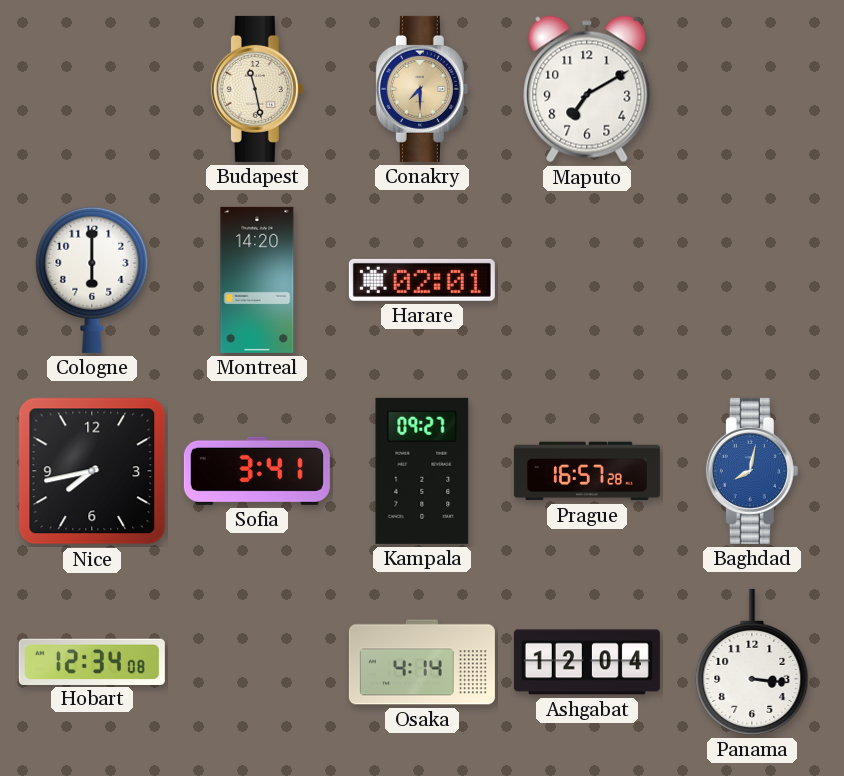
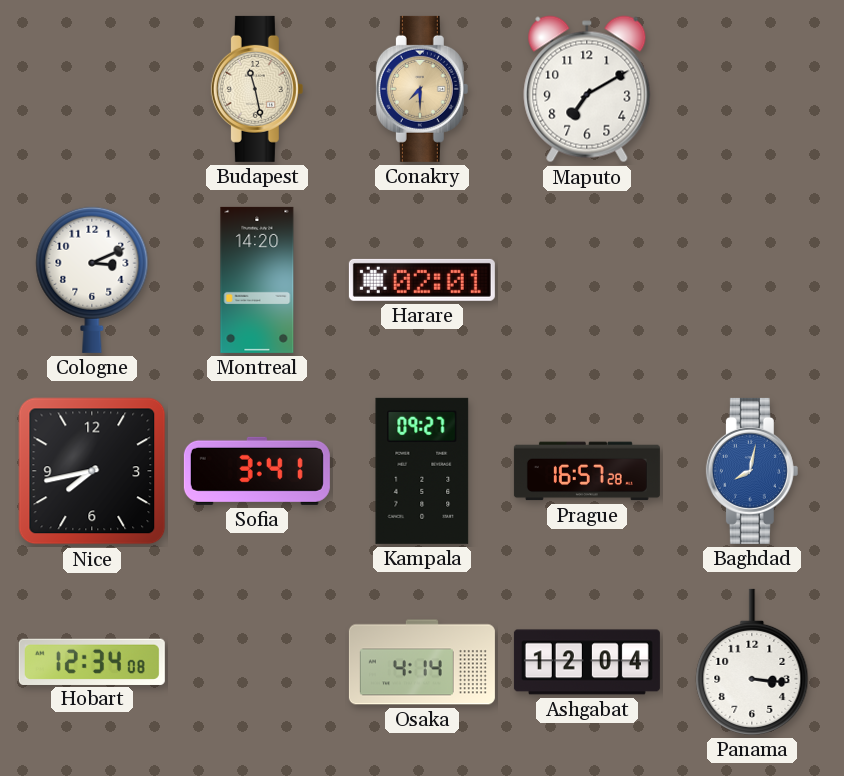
Cologne: 6:00 -> 3:11 (92, 280)
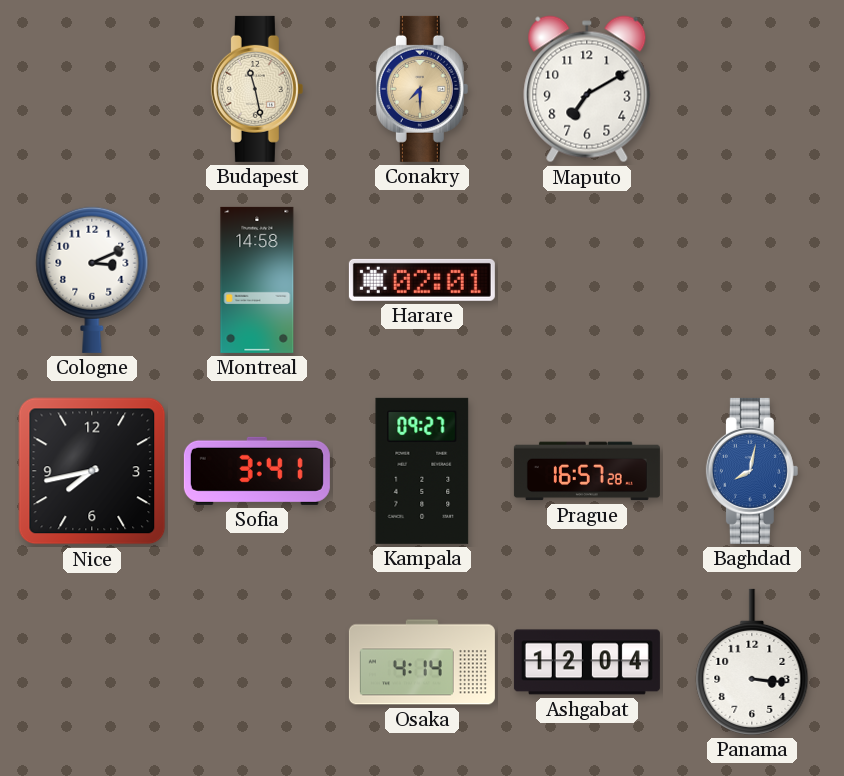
Montreal: 14:20 -> 14:58 (257, 280)
Hobart: 12:34 -> none (92, 661)
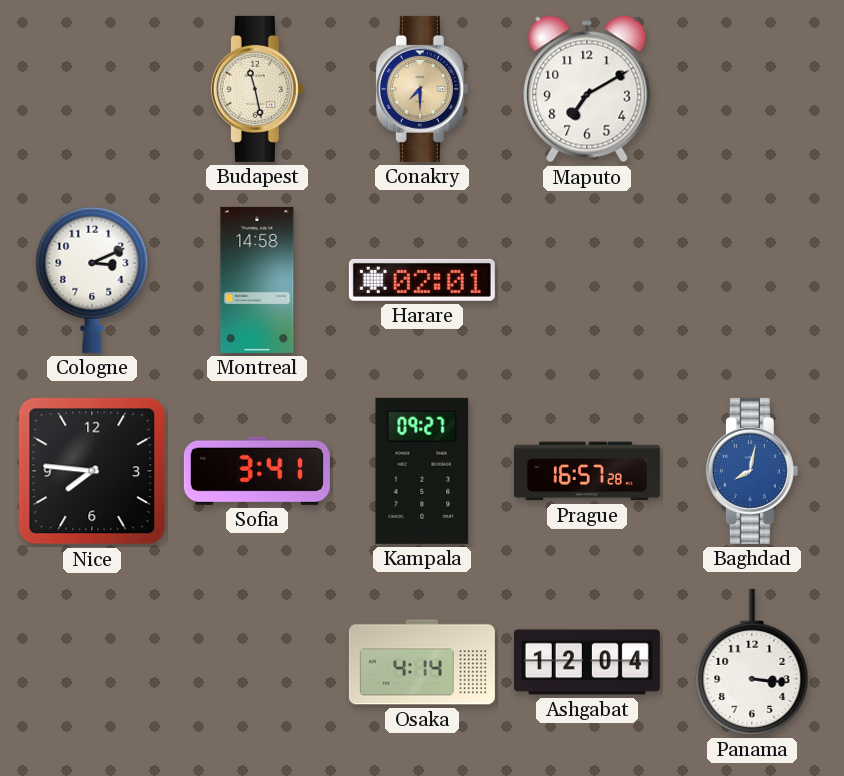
Nice: 7:43 -> 7:46 (92, 471)
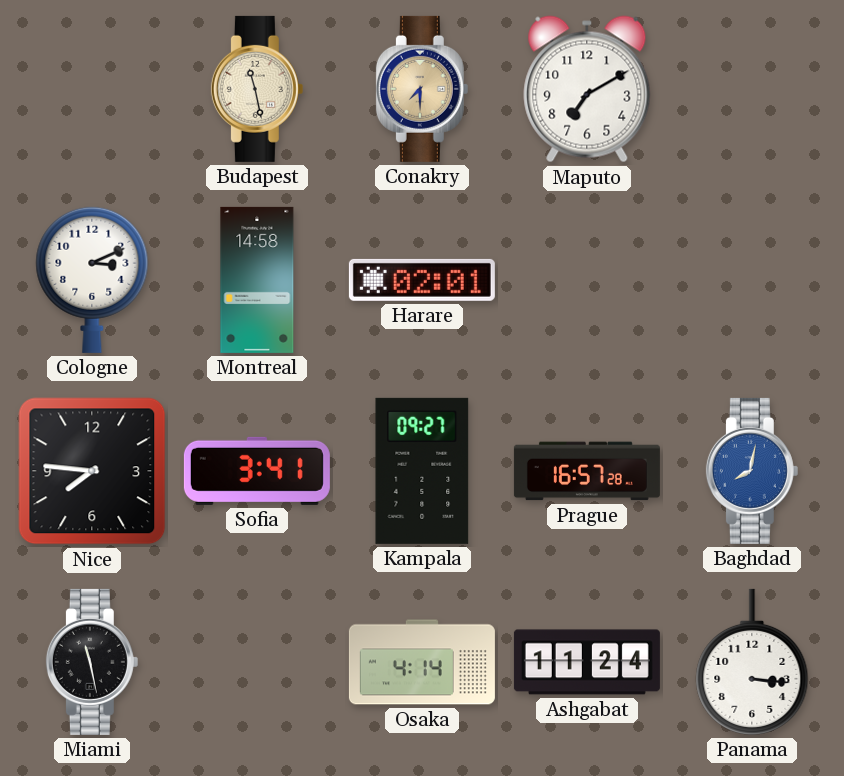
Miami: none -> 11:28 (92, 662)
Ashgabat: 12:04 -> 11:24 (587, 662)
